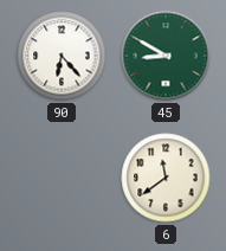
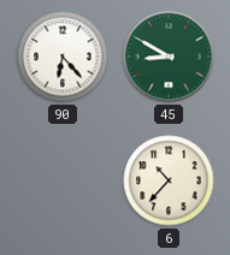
6: 11:39 -> 10:37 (169, 180)
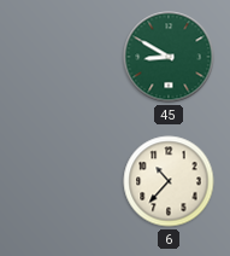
90: 6:23 -> none (63, 57)
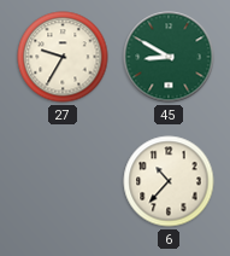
27: none -> 9:35 (63, 57)
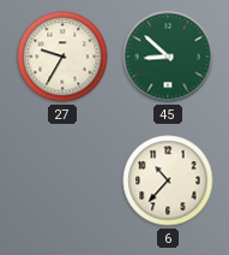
45: 8:50 -> 8:52 (168, 57)
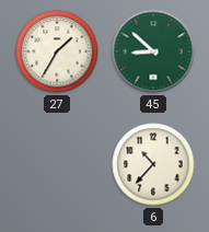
27: 9:35 -> 1:35 (57, 51)
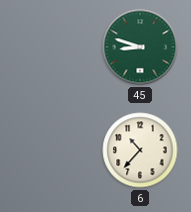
27: 1:35 -> none (57, 51)
45: 8:52 -> 8:48 (140, 47)
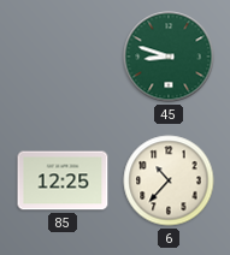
85: none -> 12:25 (63, 180)
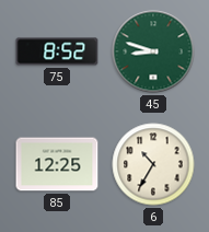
75: none -> 8:52 (57, 51)
6: 10:37 -> 10:35 (153, 164)
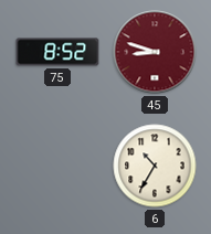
45 dial: green -> burgundy (155, 52)
85: 12:25 -> none (57, 164)
